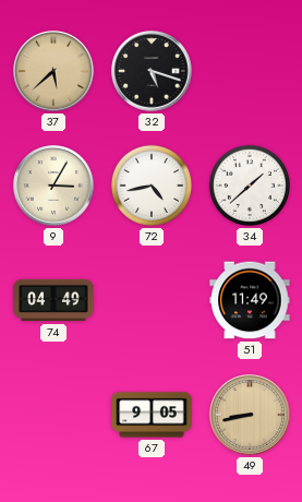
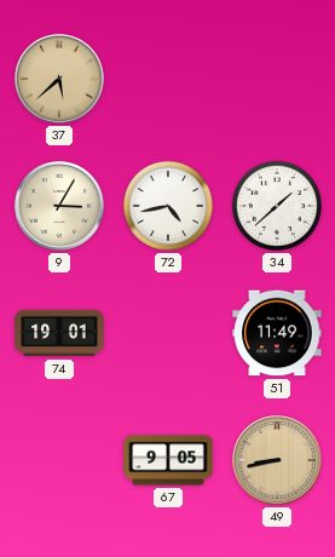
32: 5:18 -> none (152, 71)
74: 04:49 -> 19:01 (59, 333)
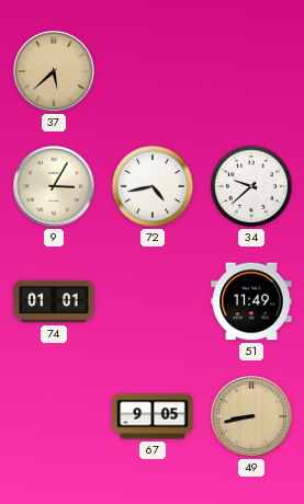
34: 1:38 -> 9:38 (251, 186)
74: 19:01 -> 01:01 (54, 301)
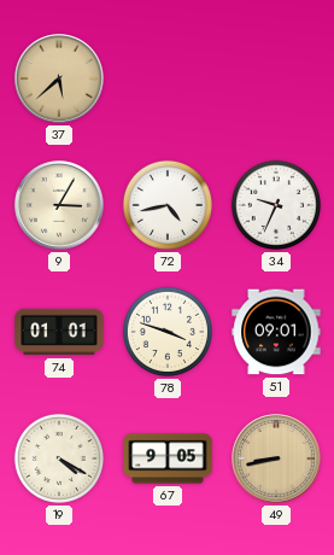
34: 9:38 -> 9:34 (276, 205)
78: none -> 3:48 (168, 332)
51: 11:49 -> 09:01 (276, 332)
19: none -> 4:20 (59, 458)
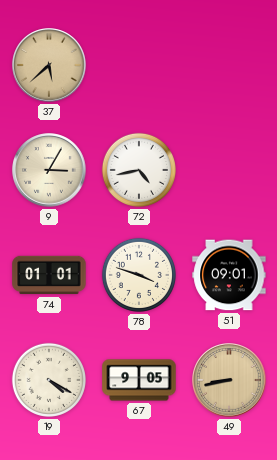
34: 9:34 -> none (276, 205)
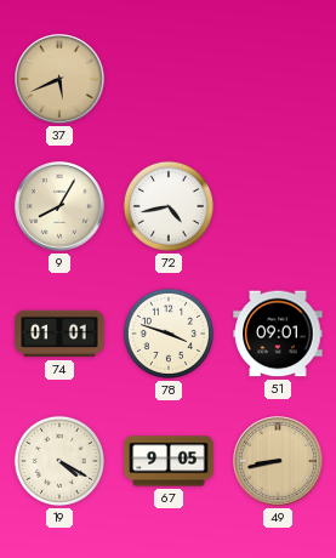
37: 5:38 -> 5:41 (59, 79)
9: 3:05 -> 8:05 (59, 206)
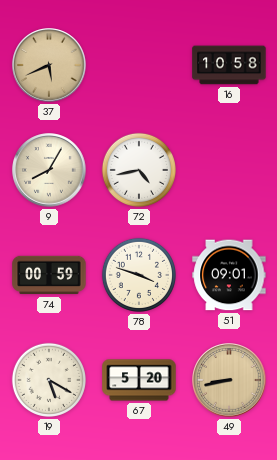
16: none -> 10:58 (229, 65)
74: 01:01 -> 00:59 (49, 275)
19: 4:20 -> 5:20 (49, 380)
67: 9:05 -> 5:20 (139, 380)
